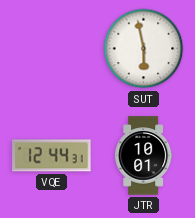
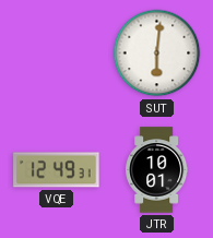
SUT: 5:58 -> 6:01 (157, 53)
VQE: 12:44 -> 12:49 (57, 170)
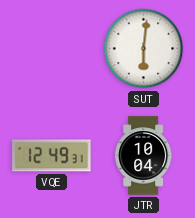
JTR: 10:01 -> 10:04 (144, 156)
